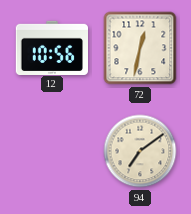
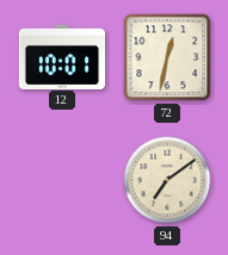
12: 10:56 -> 10:01 (61, 56)
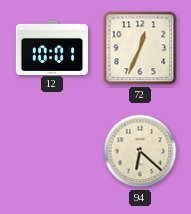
72: 12:32 -> 12:34 (140, 48)
94: 7:09 -> 6:22 (140, 151)
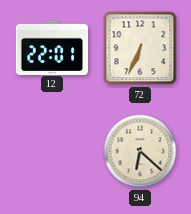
12: 10:01 -> 22:01 (51, 47)
72: 12:34 -> 6:34 (140, 48)
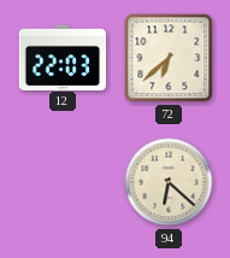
12: 22:01 -> 22:03 (61, 57)
72: 6:34 -> 6:38 (169, 58)
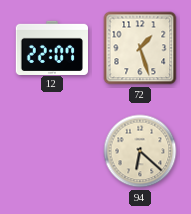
12: 22:03 -> 22:07 (51, 47)
72: 6:38 -> 1:27 (140, 48)
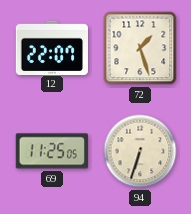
69: none -> 11:25 (52, 151)
94: 6:22 -> 6:33 (140, 151)
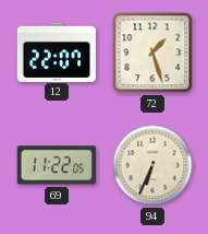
69: 11:25 -> 11:22 (57, 165)
94: 6:33 -> 6:34 (152, 165)
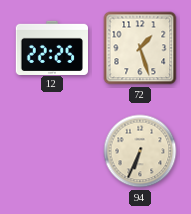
12: 22:07 -> 22:25 (51, 47)
69: 11:22 -> none (57, 165)
